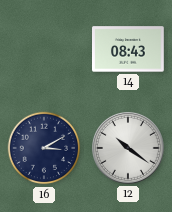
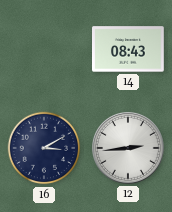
12: 10:21 -> 2:44 (128, 148)
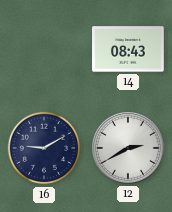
16: 3:10 -> 9:10 (44, 148)
12: 2:44 -> 2:40 (128, 148)
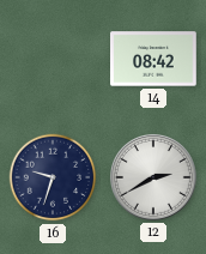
14: 08:43 -> 08:42 (154, 59)
16: 9:10 -> 9:33 (53, 177)
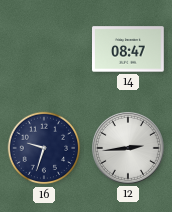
14: 08:42 -> 08:47 (129, 49)
12: 2:40 -> 2:44 (128, 148)
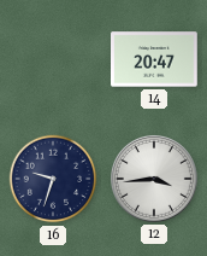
14: 08:47 -> 20:47 (155, 59)
12: 2:44 -> 3:44 (154, 179)
